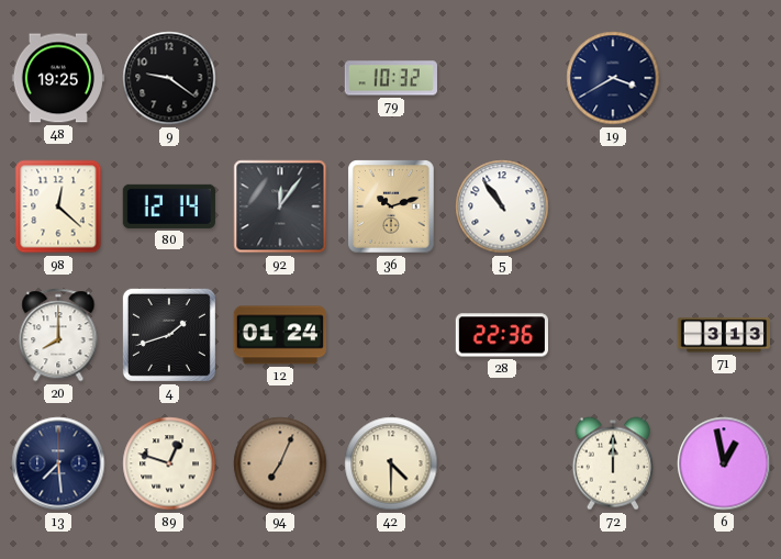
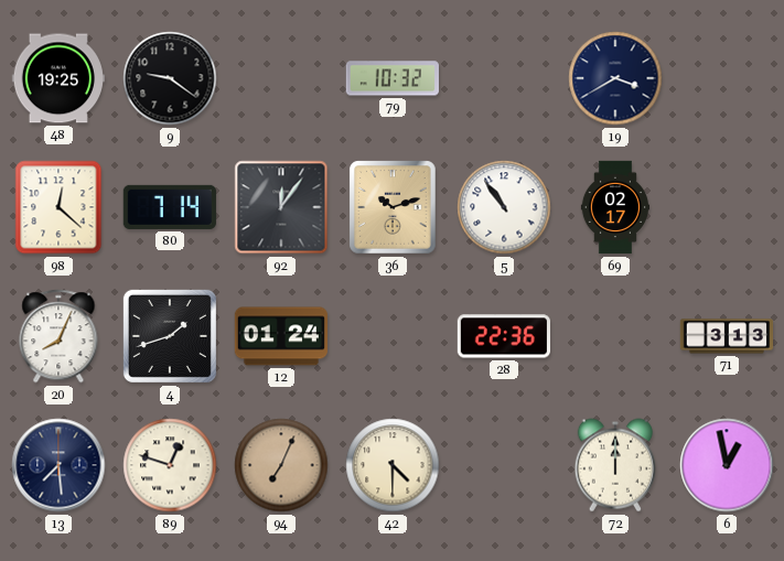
80: 12:14 -> 7:14 (170, 207)
69: none -> 02:17 (614, 207)
20: 8:00 -> 8:04 (58, 336)
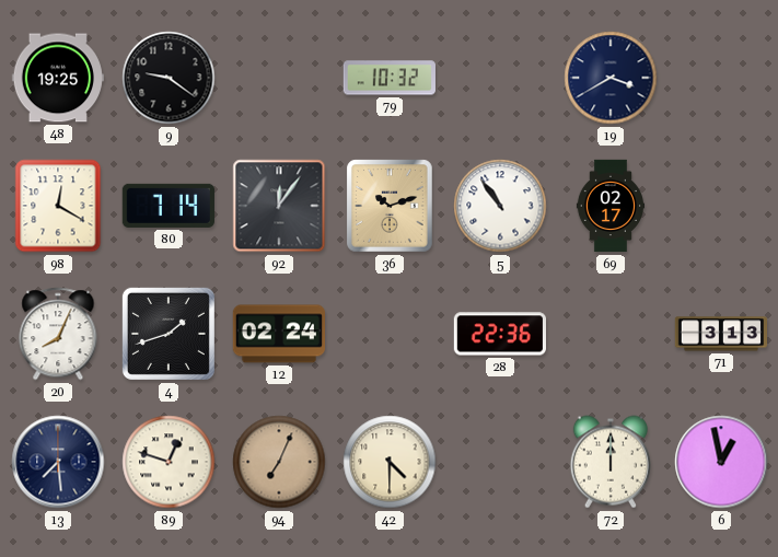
98: 12:22 -> 12:20 (58, 206)
12: 01:24 -> 02:24 (278, 334)
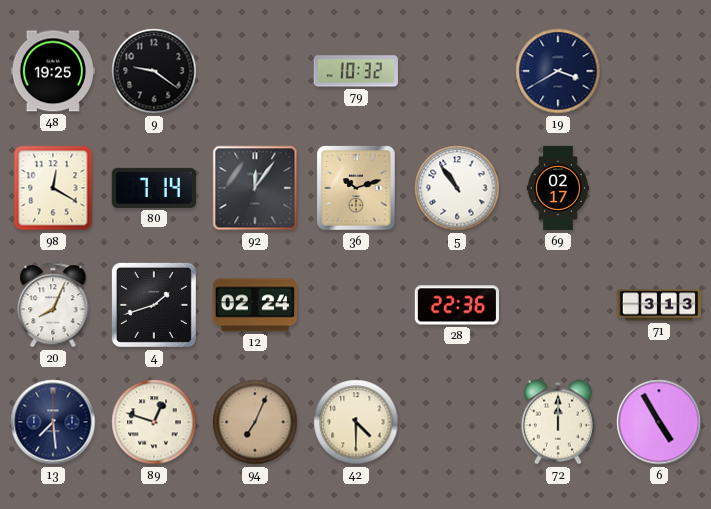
6: 12:58 -> 4:55 (659, 422)
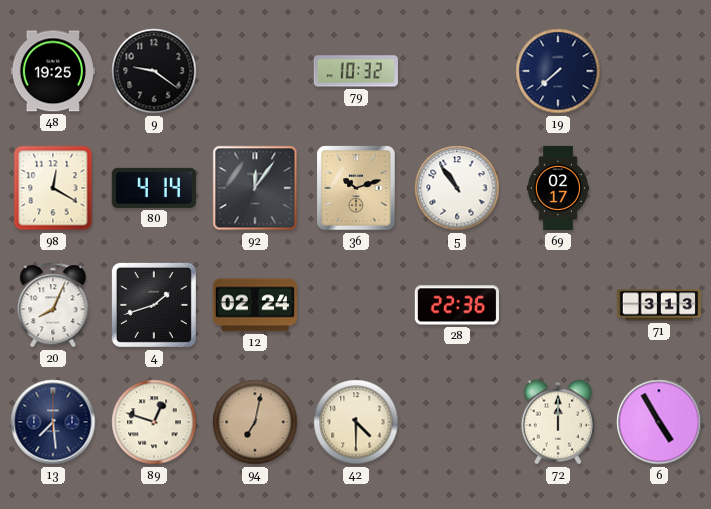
19: 3:40 -> 7:38 (558, 71)
80: 7:14 -> 4:14 (154, 188)
94: 7:04 -> 7:02 (255, 422)
